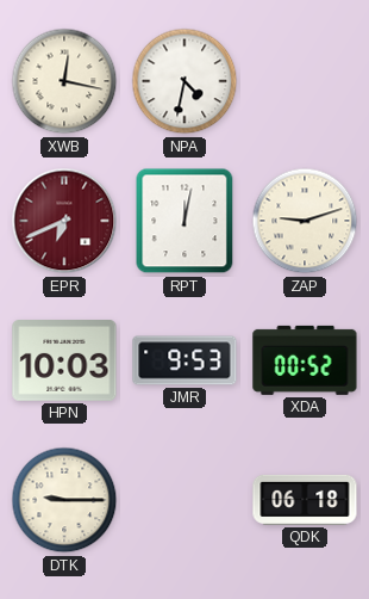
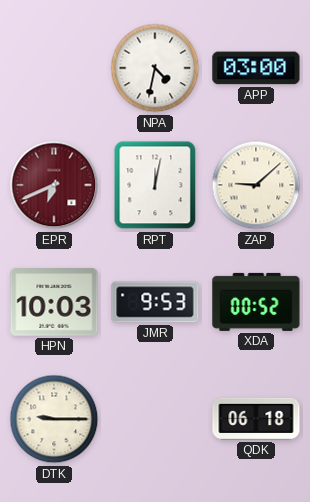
XWB: 12:17 -> none (64, 81)
APP: none -> 03:00 (256, 68)
ZAP: 9:12 -> 9:08 (256, 185)
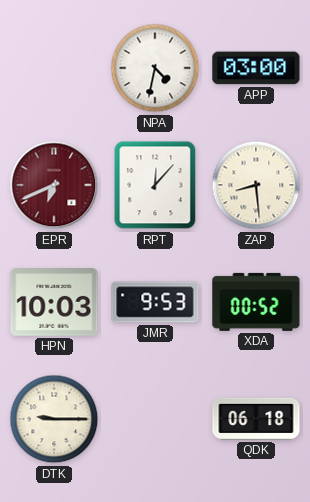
RPT: 12:02 -> 12:07 (155, 185)
ZAP: 9:08 -> 8:29 (256, 185)
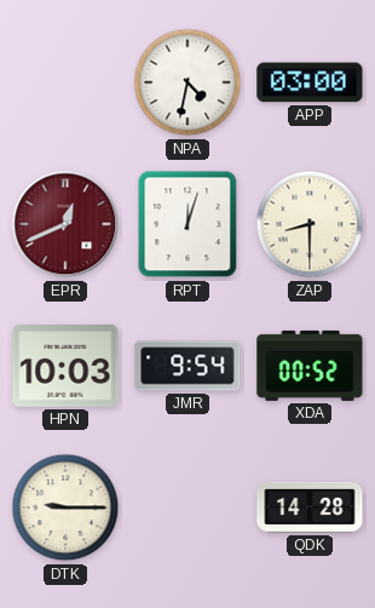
EPR: 6:41 -> 12:41 (65, 224)
RPT: 12:07 -> 12:03 (187, 224)
ZAP: 8:29 -> 8:30 (310, 224)
JMR: 9:53 -> 9:54 (187, 366)
QDK: 06:18 -> 14:28 (310, 507)
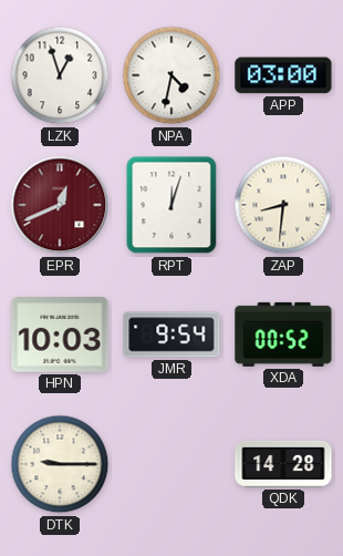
LZK: none -> 12:57 (60, 75)
ZAP: 8:30 -> 8:31 (283, 205)
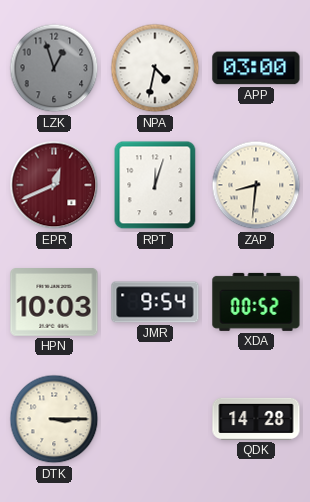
LZK dial: white -> grey (54, 68)
DTK: 9:15 -> 3:15 (54, 419)
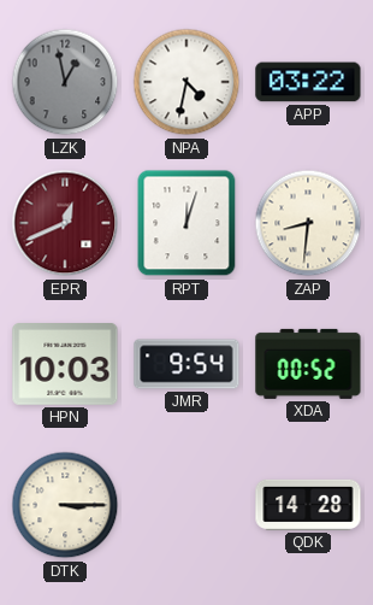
LZK: 12:57 -> 12:58 (65, 82)
APP: 03:00 -> 03:22 (308, 82)
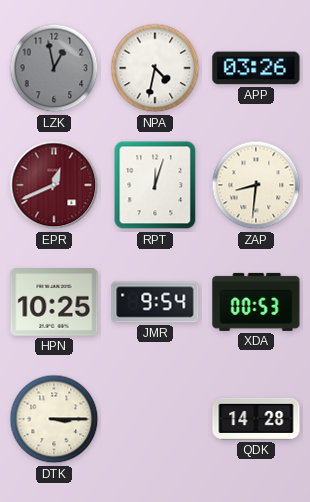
APP: 03:22 -> 03:26 (256, 68)
HPN: 10:03 -> 10:25 (54, 303)
XDA: 00:52 -> 00:53 (256, 302)
